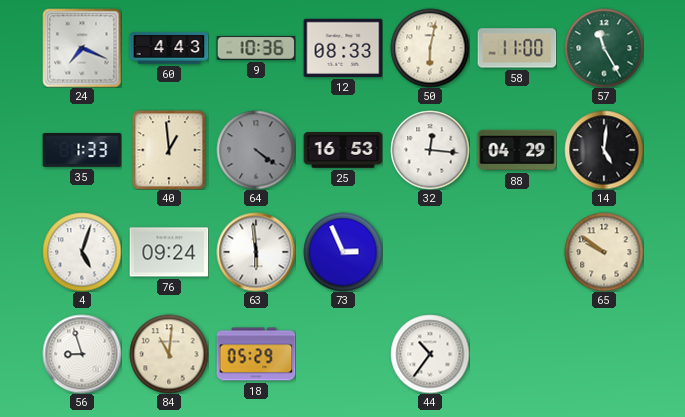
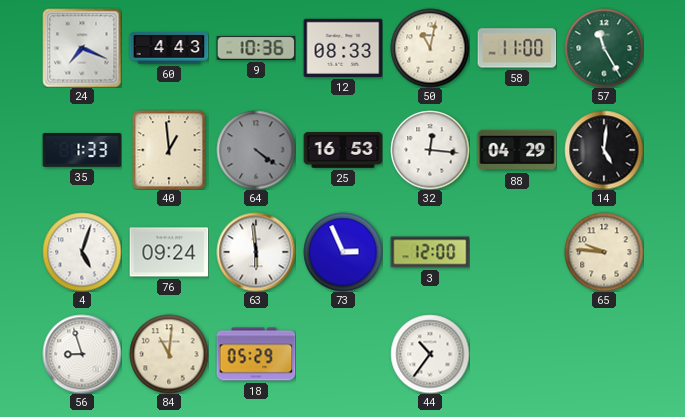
50: 6:02 -> 11:02 (430, 48)
3: none -> 12:00 (430, 252)
65: 9:51 -> 9:46 (604, 252)
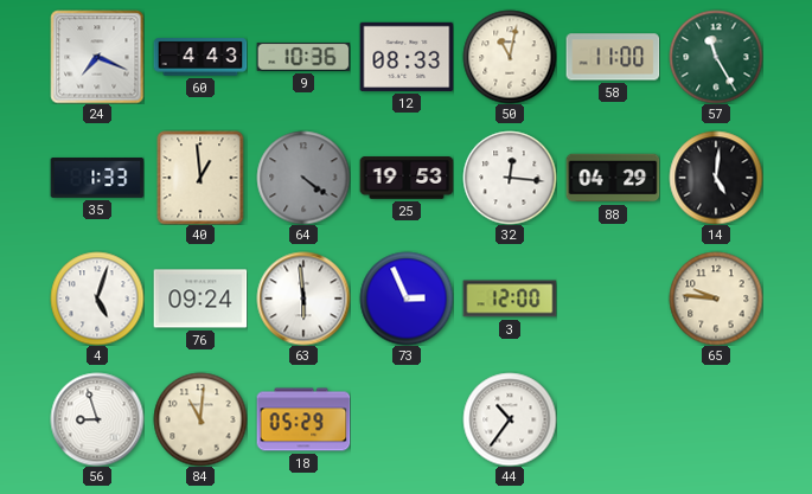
25: 16:53 -> 19:53 (407, 178)
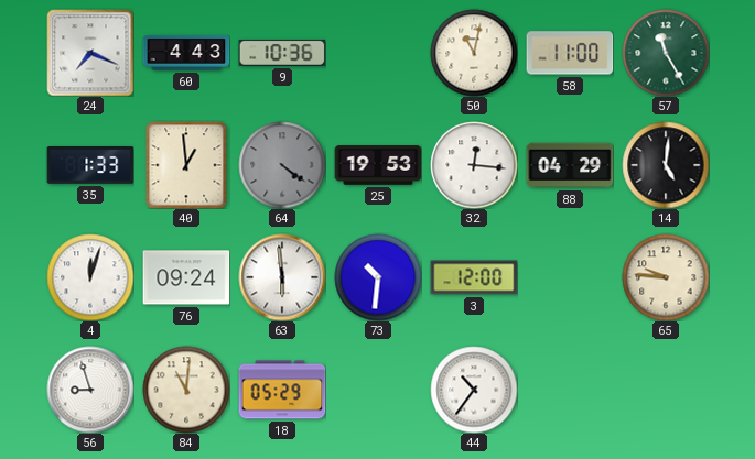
12: 08:33 -> none (407, 57)
4: 5:03 -> 12:03 (90, 277)
73: 2:56 -> 10:31 (378, 277)
